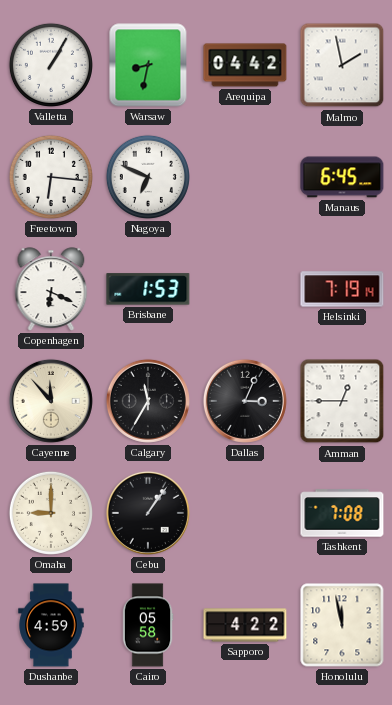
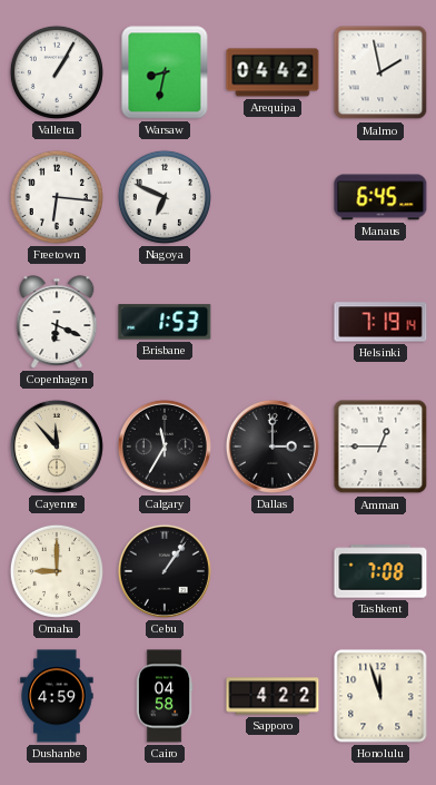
Dallas: 3:04 -> 3:00 (272, 447)
Cairo: 05:58 -> 04:58 (165, 696)
Honolulu: 11:58 -> 11:57 (380, 696)
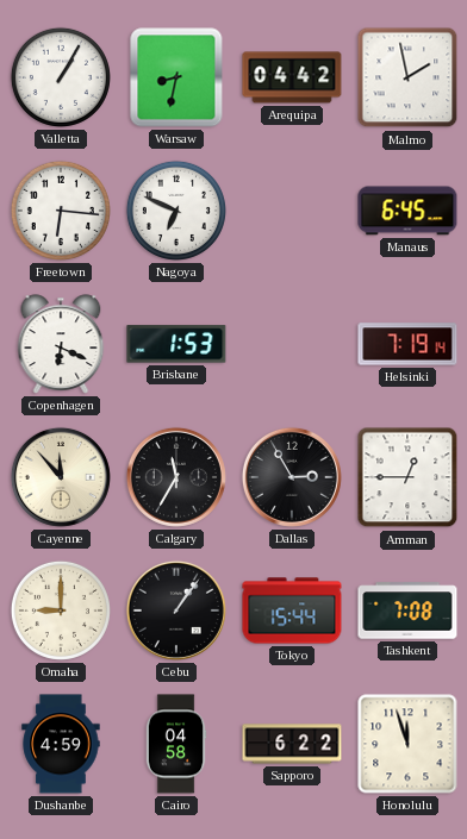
Dallas: 3:00 -> 2:55 (292, 477)
Tokyo: none -> 15:44 (292, 611)
Sapporo: 4:22 -> 6:22 (292, 744)
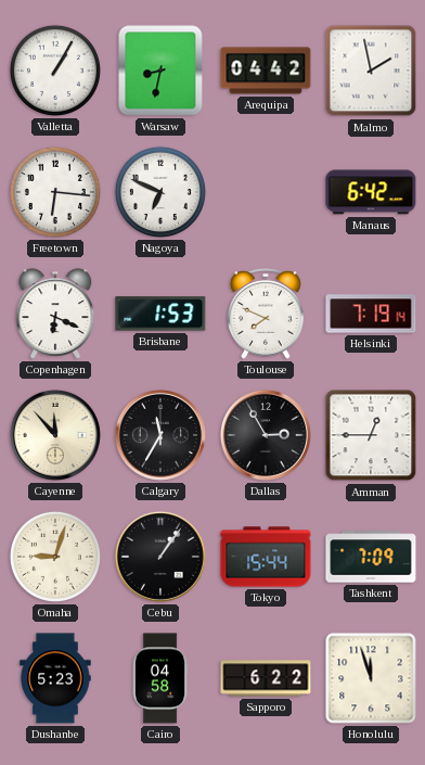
Manaus: 6:45 -> 6:42 (371, 192)
Toulouse: none -> 7:49 (267, 314)
Omaha: 9:00 -> 9:03 (55, 557)
Tashkent: 7:08 -> 7:09 (371, 557)
Dushanbe: 4:59 -> 5:23 (55, 678)
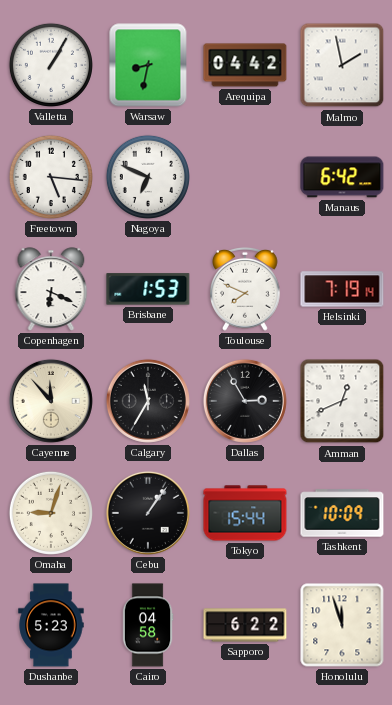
Freetown: 6:16 -> 5:16 (51, 177)
Amman: 12:45 -> 12:41 (342, 401)
Tashkent: 7:09 -> 10:09 (342, 513)
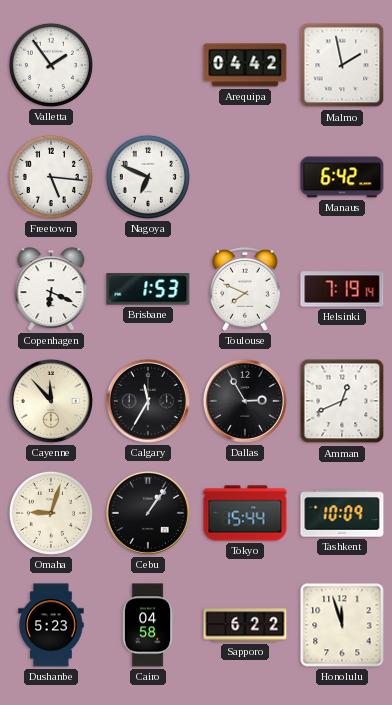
Valletta: 1:05 -> 1:54 (51, 65)
Warsaw: 8:32 -> none (148, 65)
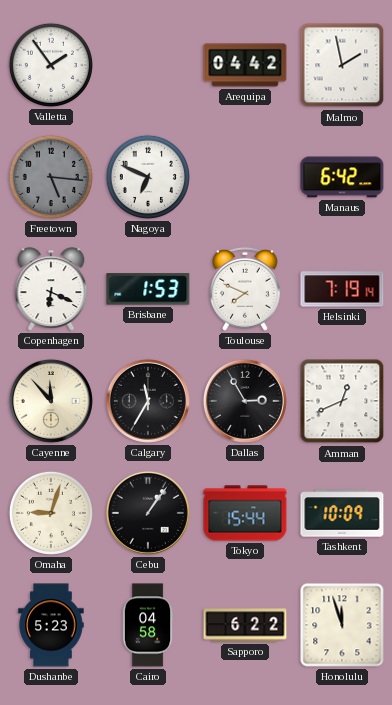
Freetown dial: white -> grey (51, 177)
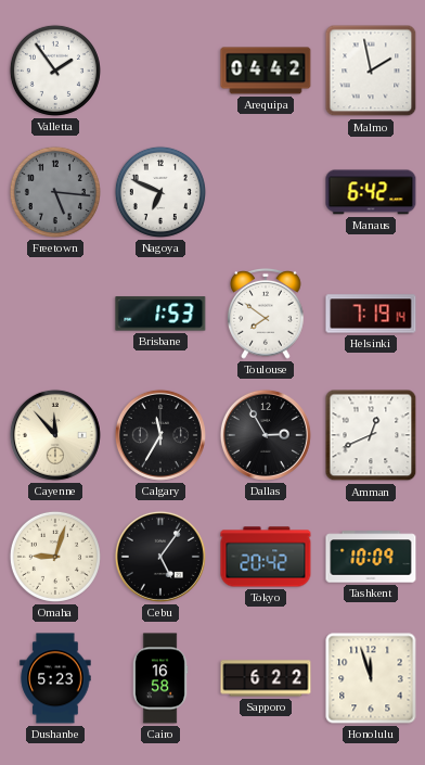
Copenhagen: 6:19 -> none (51, 289)
Toulouse: 7:49 -> 7:51 (267, 314)
Cebu: 1:06 -> 5:06 (160, 557)
Tokyo: 15:44 -> 20:42 (266, 557)
Cairo: 04:58 -> 16:58 (160, 678)
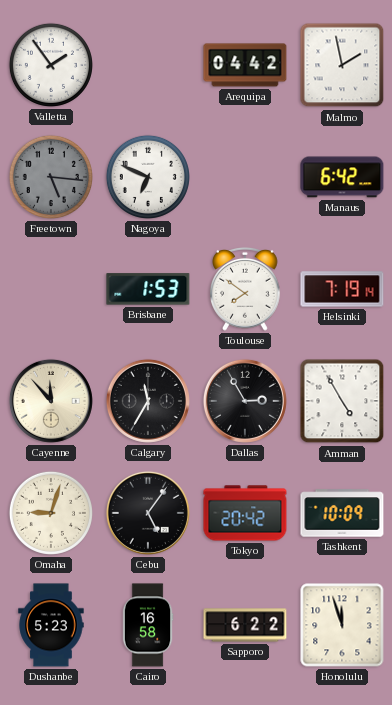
Amman: 12:41 -> 4:55 (342, 401)
